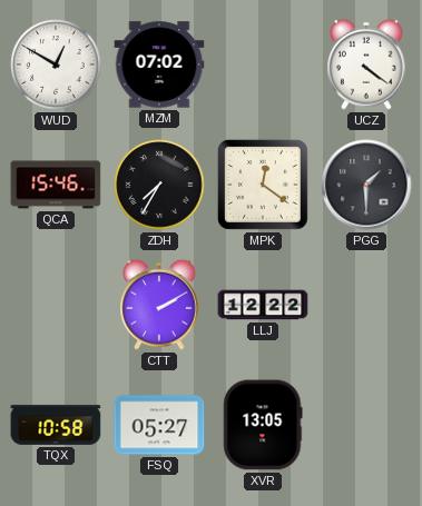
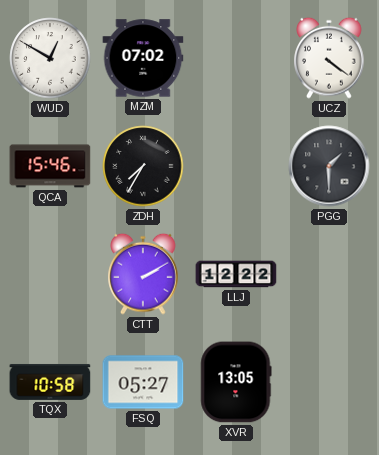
MPK: 12:21 -> none (263, 185)
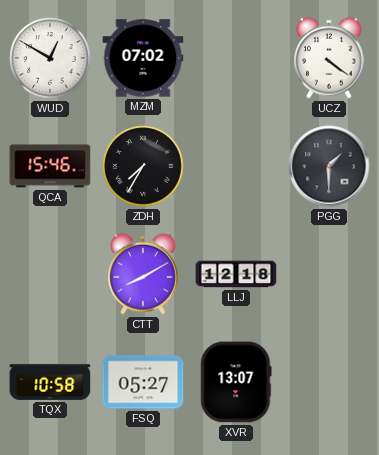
CTT: 2:10 -> 8:10 (143, 274)
LLJ: 12:22 -> 12:18 (236, 274)
XVR: 13:05 -> 13:07 (236, 382)
